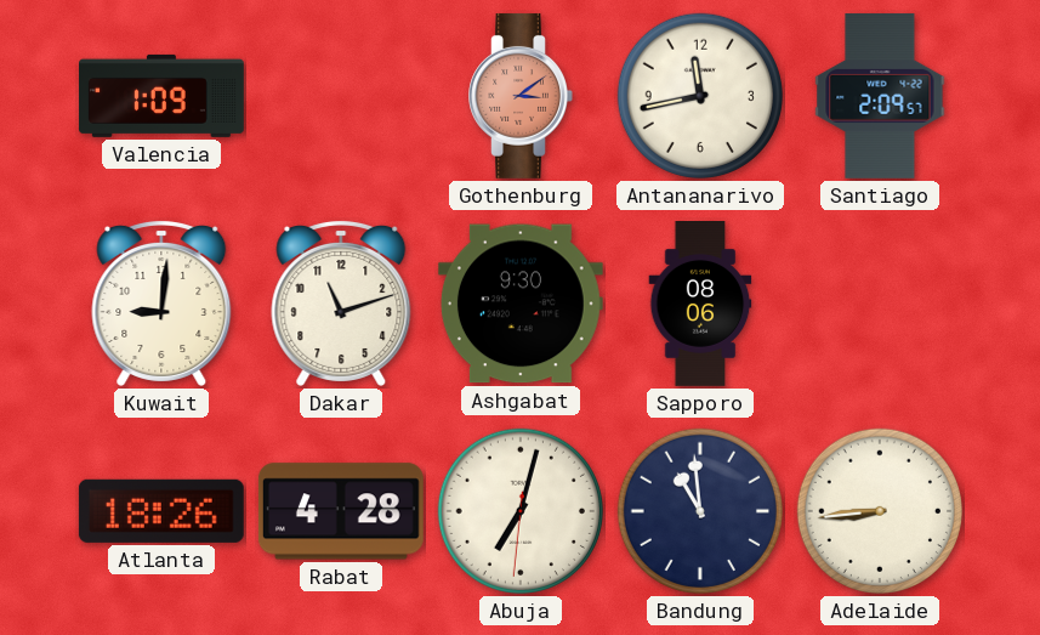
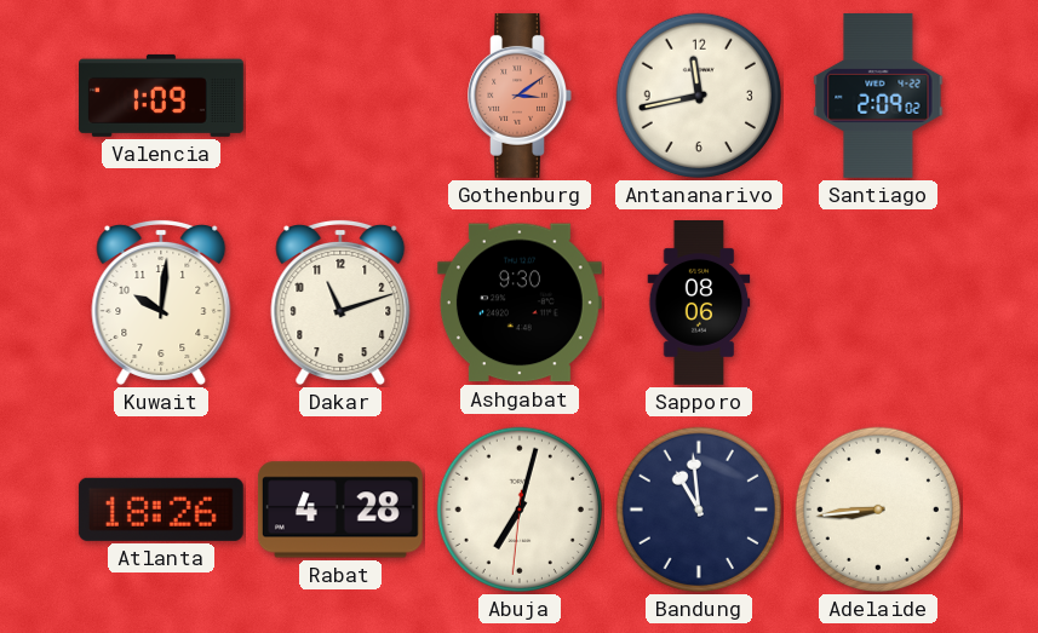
Santiago: 2:09:57 -> 2:09:02 (878, 96)
Kuwait: 9:01 -> 10:01 (161, 301)
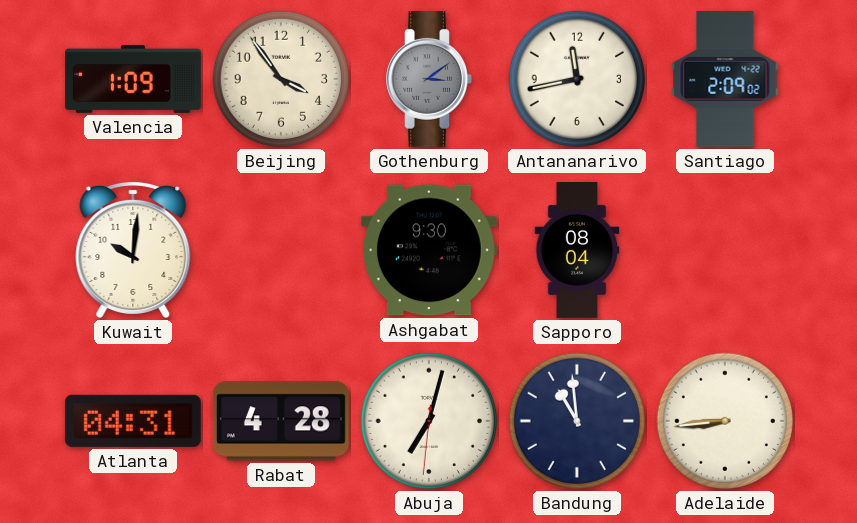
Beijing: none -> 3:54 (281, 79)
Gothenburg dial: salmon -> grey (429, 79)
Dakar: 11:12 -> none (340, 301)
Sapporo: 08:06 -> 08:04 (577, 251)
Atlanta: 18:26 -> 04:31 (133, 421)
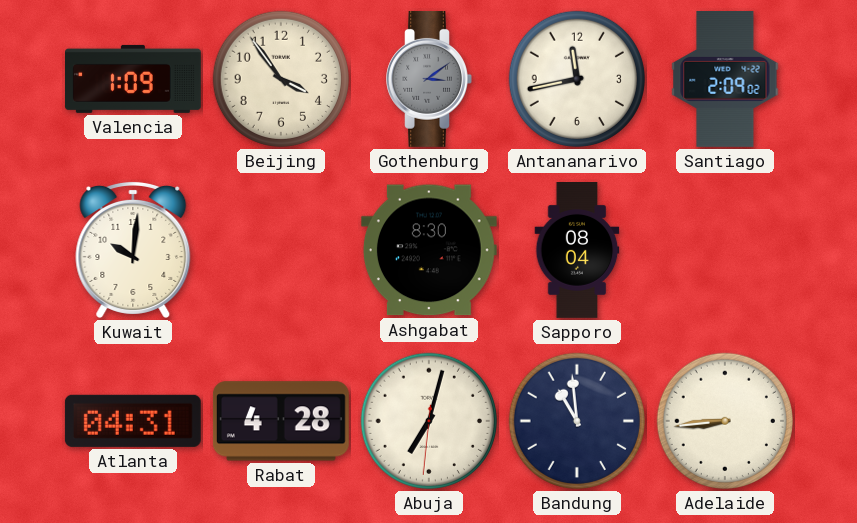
Ashgabat: 9:30 -> 8:30 (429, 250)
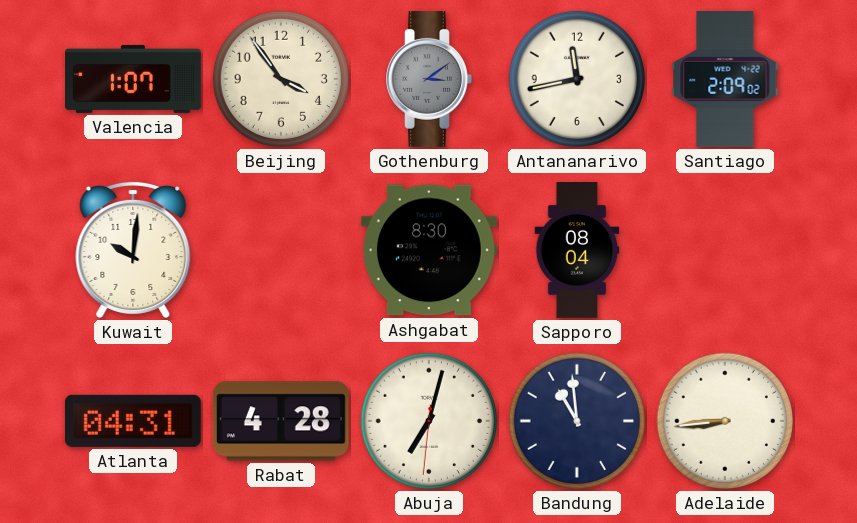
Valencia: 1:09 -> 1:07 (134, 79)
